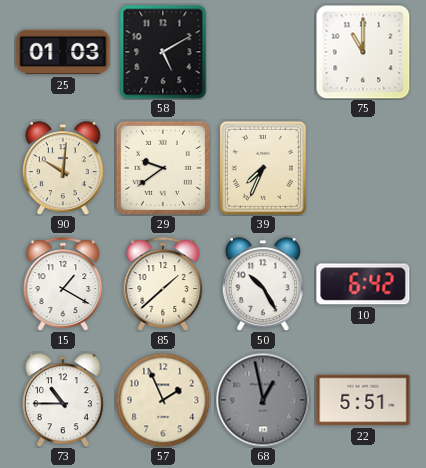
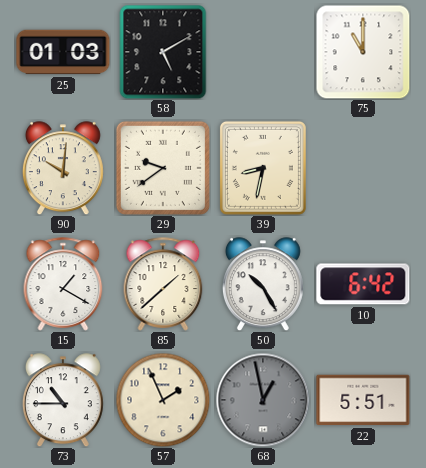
39: 7:34 -> 8:32 (263, 168)
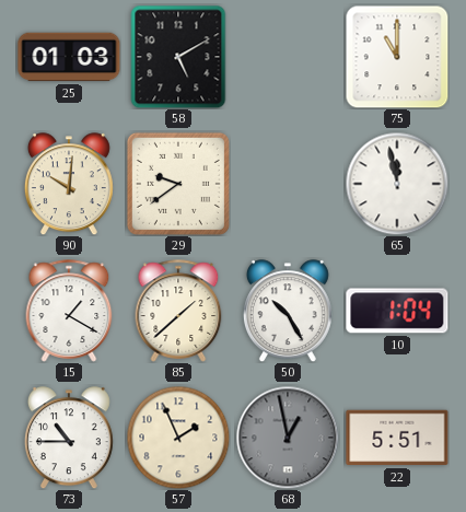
39: 8:32 -> none (263, 168)
65: none -> 11:58 (397, 184)
10: 6:42 -> 1:04 (397, 311)
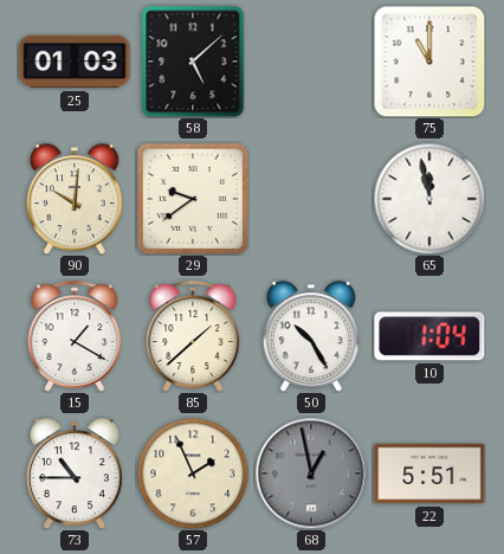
58: 5:10 -> 5:08 (193, 62)
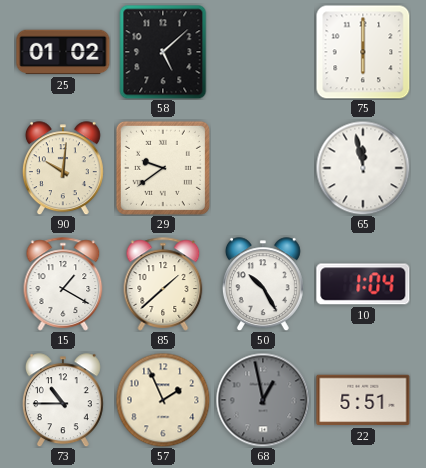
25: 01:03 -> 01:02 (63, 52)
75: 11:00 -> 6:00 (363, 52)
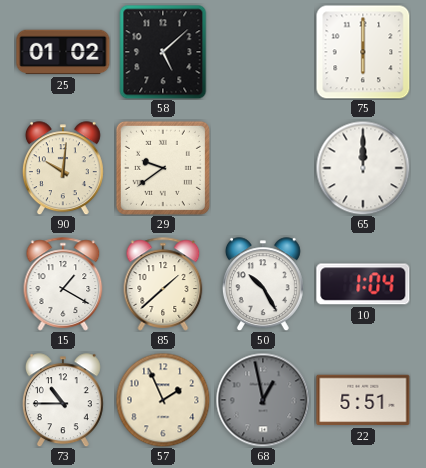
65: 11:58 -> 12:00 (363, 168)
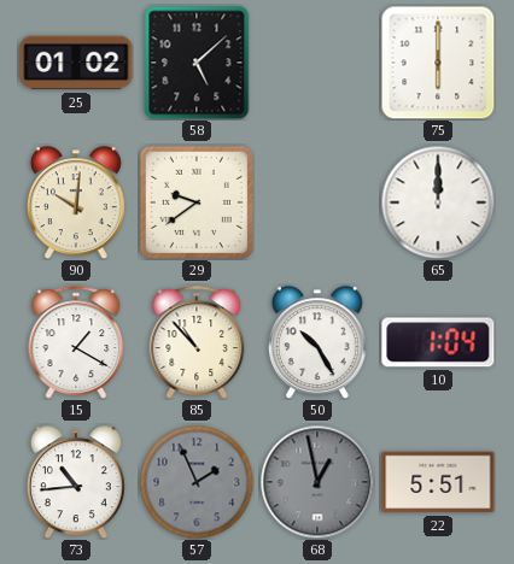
85: 1:38 -> 10:53 (197, 342)
73: 10:45 -> 10:44 (76, 482)
57 dial: cream -> grey (197, 482)
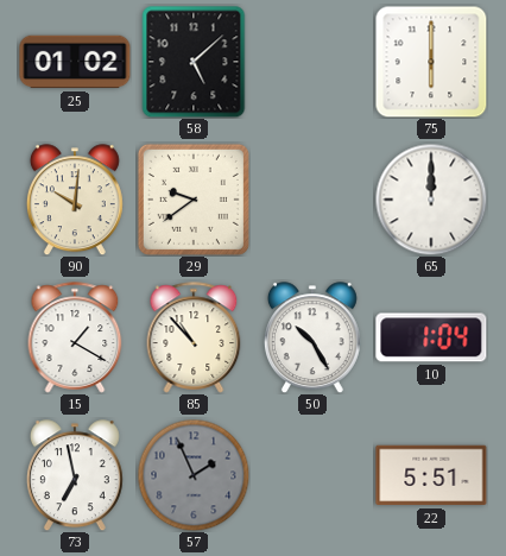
73: 10:44 -> 6:58 (75, 475)
68: 12:58 -> none (317, 482)
